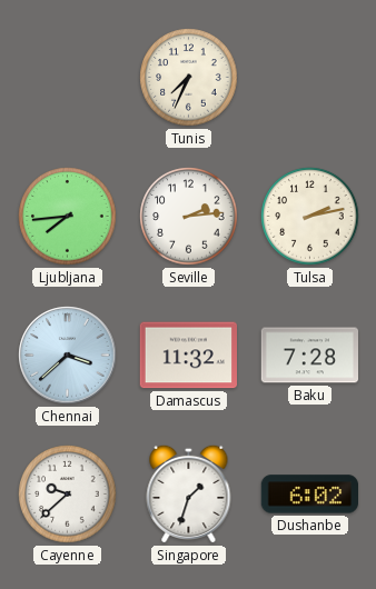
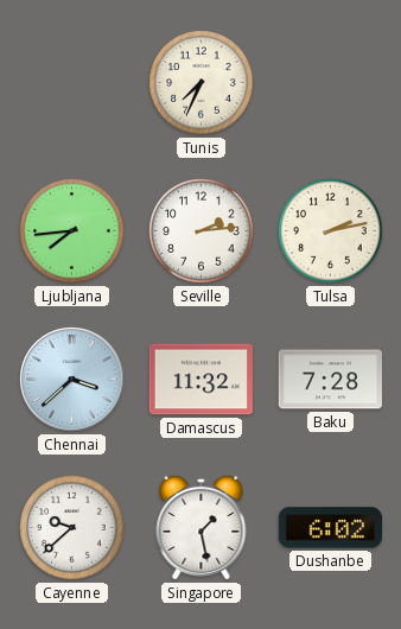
Singapore: 1:33 -> 1:28 (202, 527)
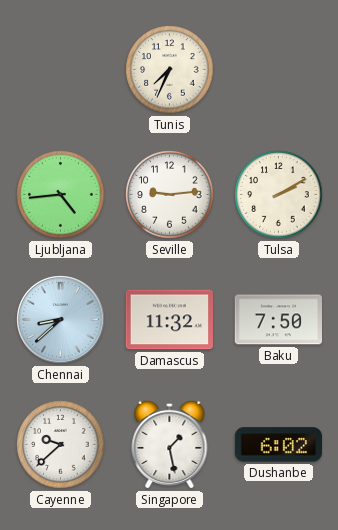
Ljubljana: 7:44 -> 4:44 (61, 195)
Seville: 2:14 -> 9:14 (170, 195)
Tulsa: 2:13 -> 2:10 (279, 195)
Chennai: 3:38 -> 8:38 (61, 320)
Baku: 7:28 -> 7:50 (278, 320)
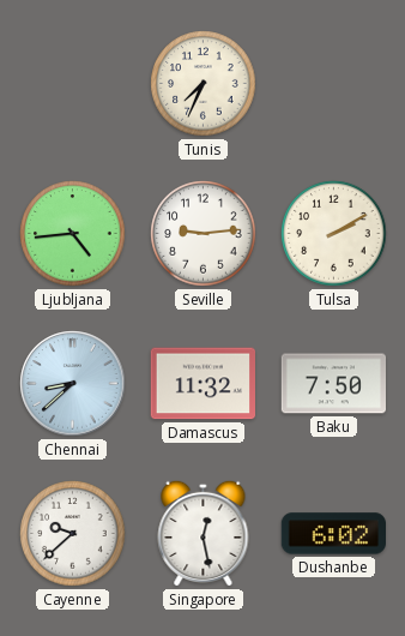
Singapore: 1:28 -> 12:28 (204, 533)
